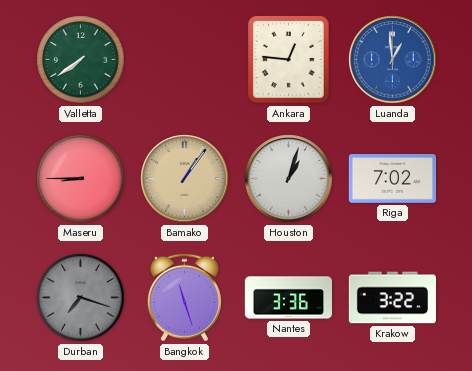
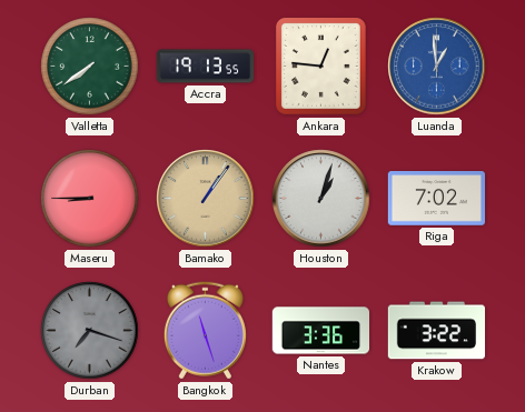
Accra: none -> 19:13 (206, 67)
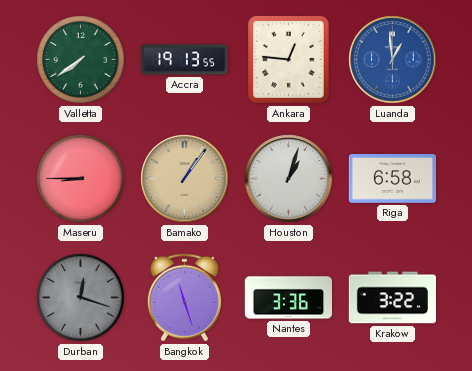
Riga: 7:02 -> 6:58 (392, 179)
Durban: 7:18 -> 12:18 (81, 298)
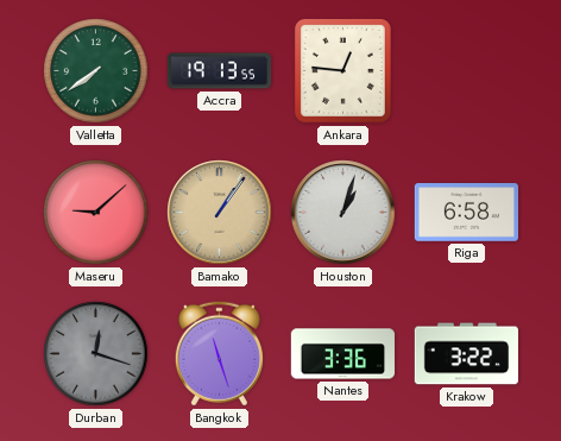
Luanda: 12:59 -> none (393, 60)
Maseru: 8:45 -> 9:08 (96, 213)
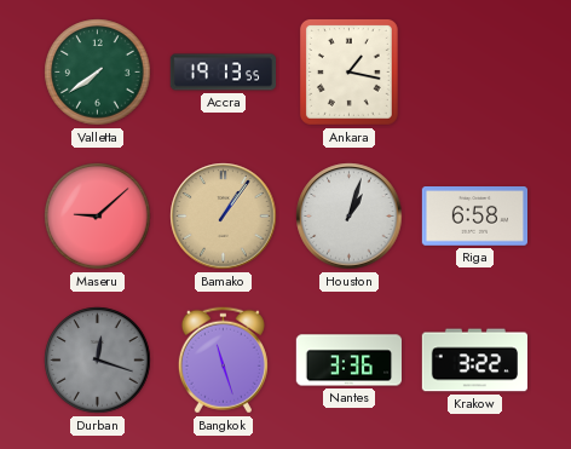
Ankara: 12:46 -> 1:17 (348, 71)
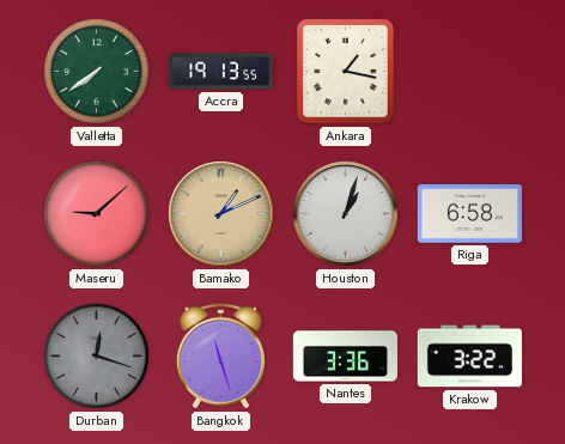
Bamako: 1:06 -> 1:11 (221, 214)
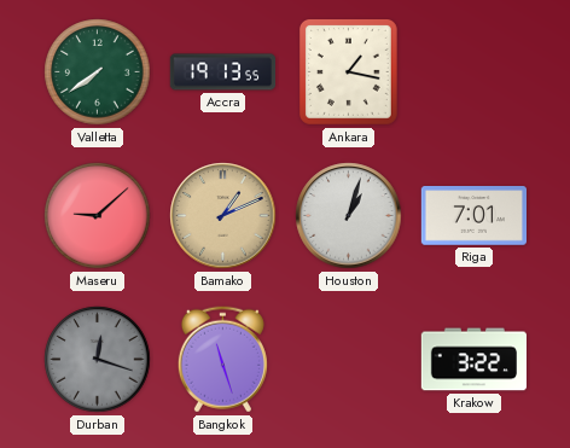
Riga: 6:58 -> 7:01 (473, 216)
Nantes: 3:36 -> none (346, 357)
